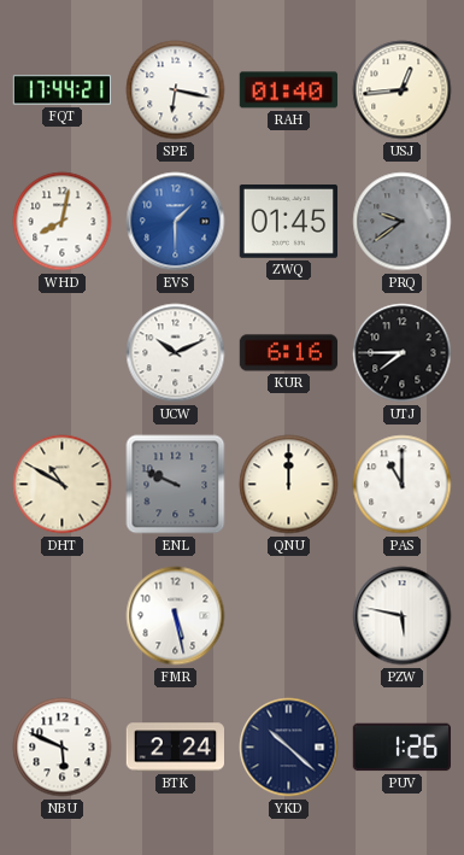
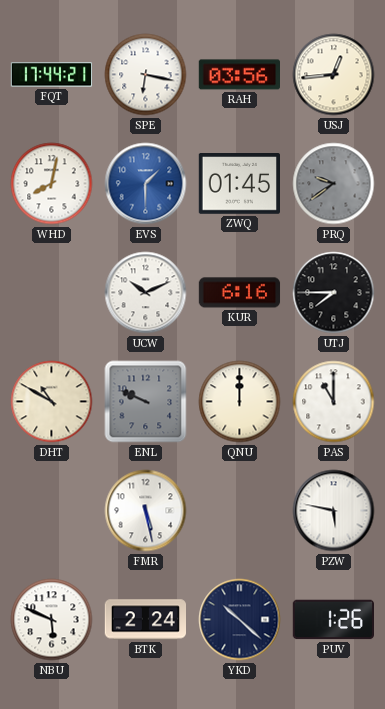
RAH: 01:40 -> 03:56 (239, 75)
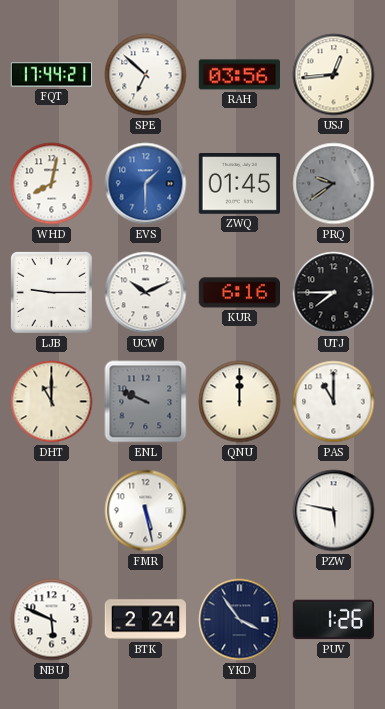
SPE: 6:17 -> 6:52 (146, 75)
LJB: none -> 9:15 (51, 292)
DHT: 10:50 -> 11:00 (52, 402)
YKD: 10:22 -> 3:54 (240, 620)
